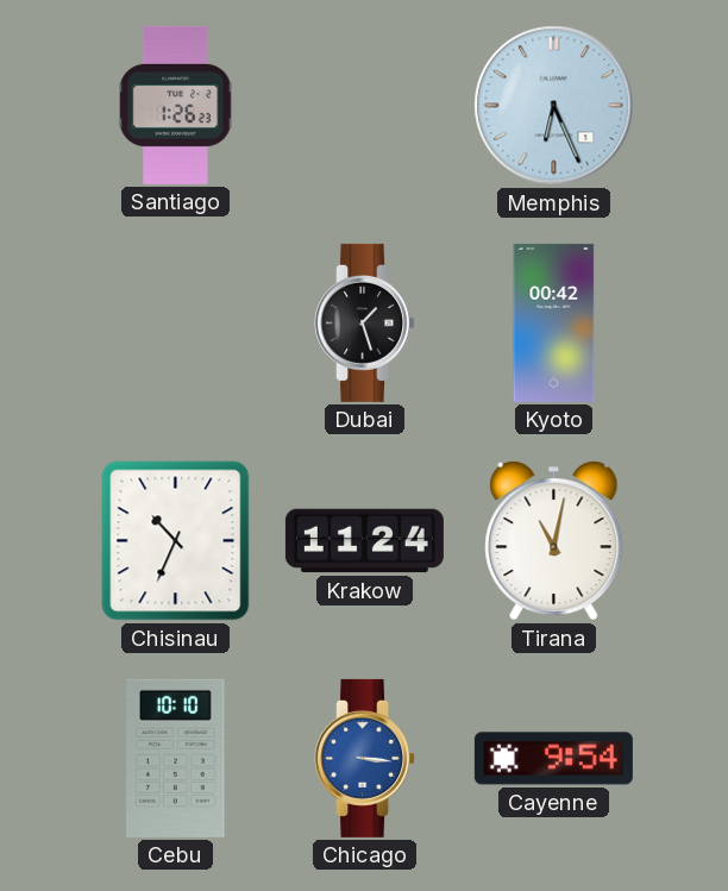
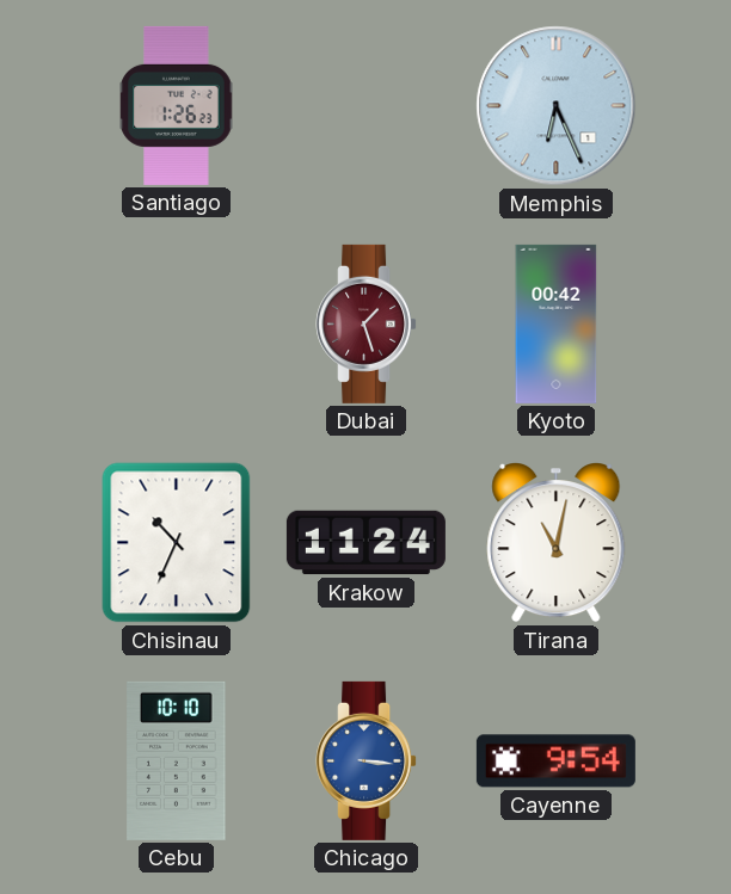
Dubai dial: black -> burgundy (367, 323)
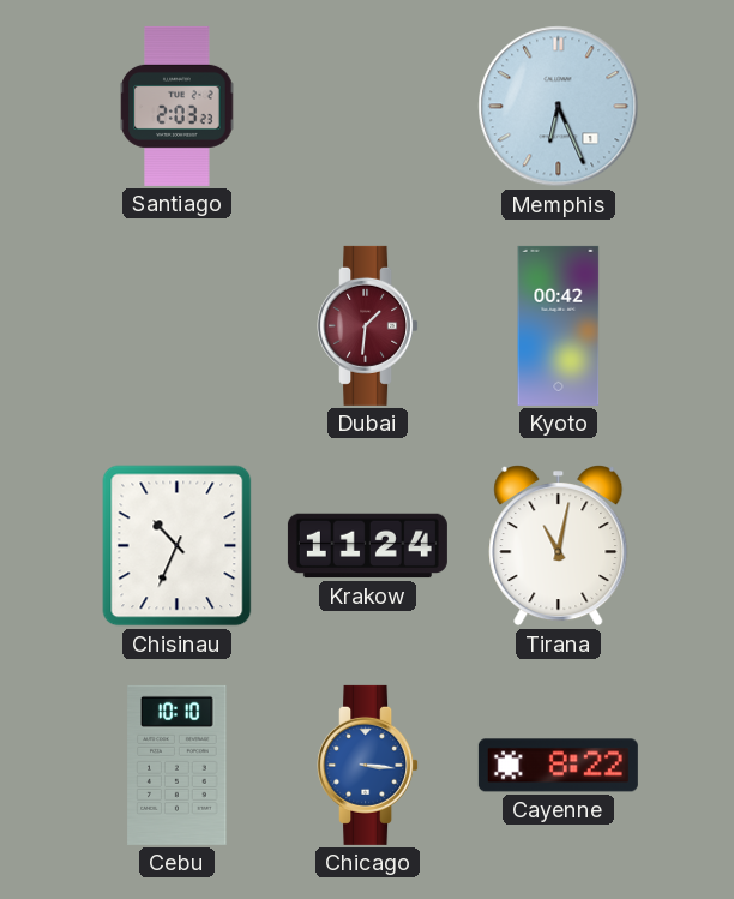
Santiago: 1:26 -> 2:03 (178, 106)
Dubai: 1:27 -> 1:31 (368, 325)
Cayenne: 9:54 -> 8:22 (558, 766)
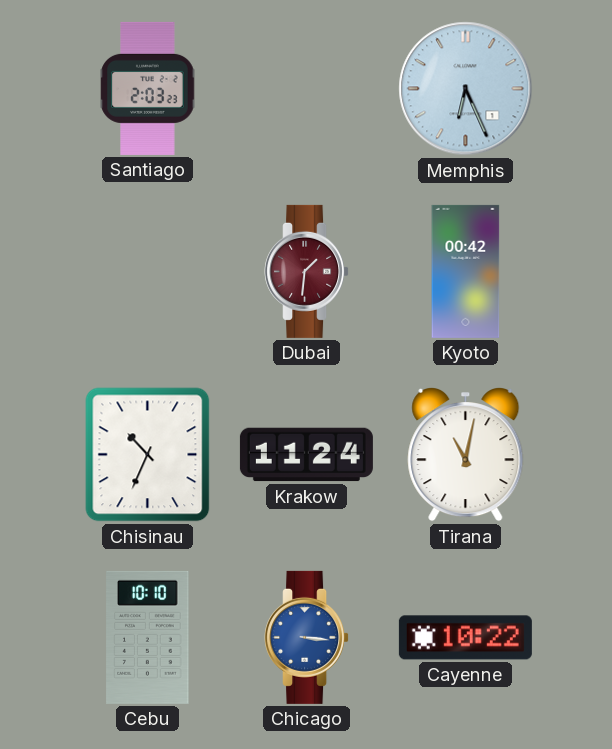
Cayenne: 8:22 -> 10:22 (465, 638)
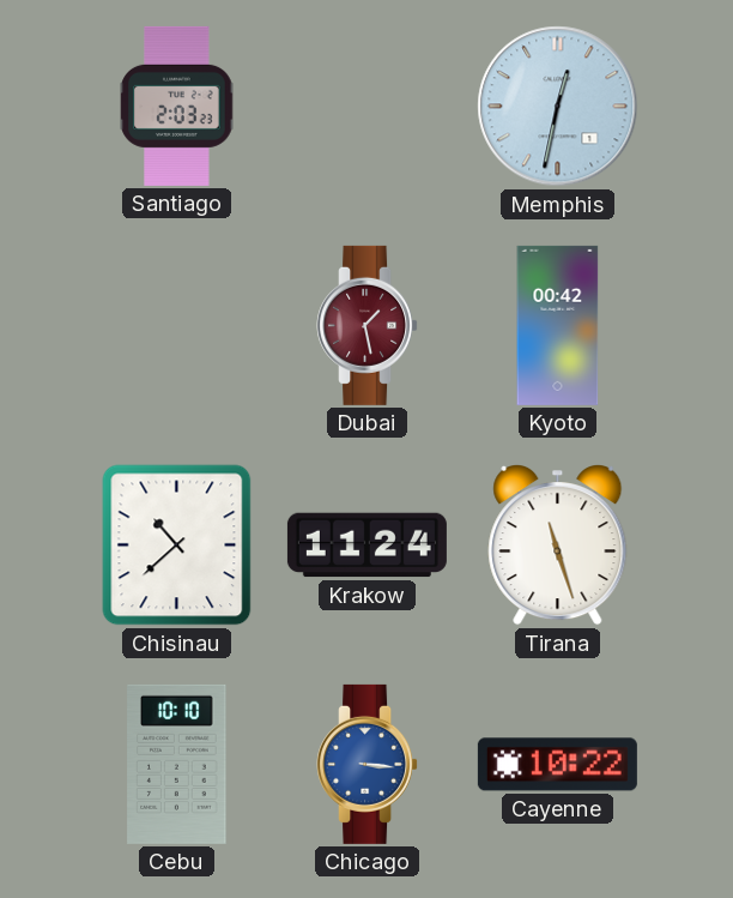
Memphis: 6:26 -> 12:32 (558, 107)
Dubai: 1:31 -> 1:28 (368, 325)
Chisinau: 10:34 -> 10:38 (177, 546)
Tirana: 11:02 -> 11:27 (558, 546)
